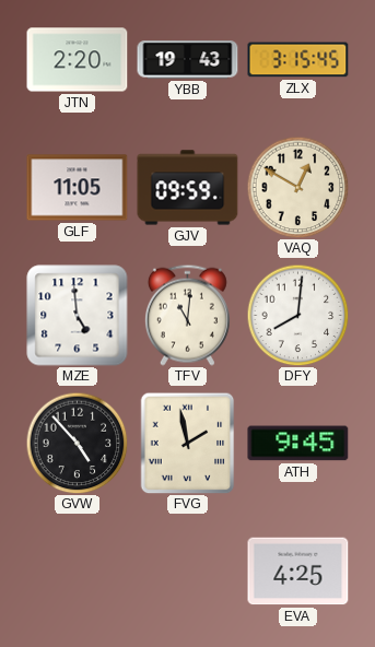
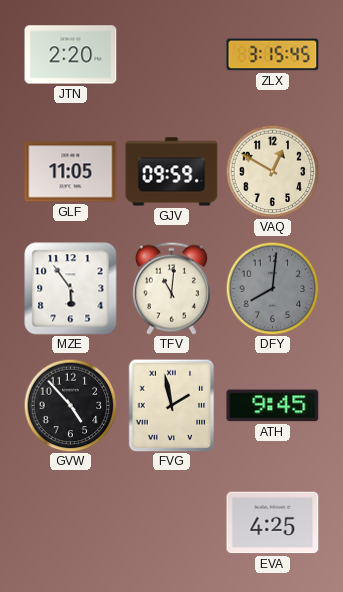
YBB: 19:43 -> none (188, 60)
MZE: 4:59 -> 5:54 (71, 289)
DFY dial: white -> grey (272, 288)
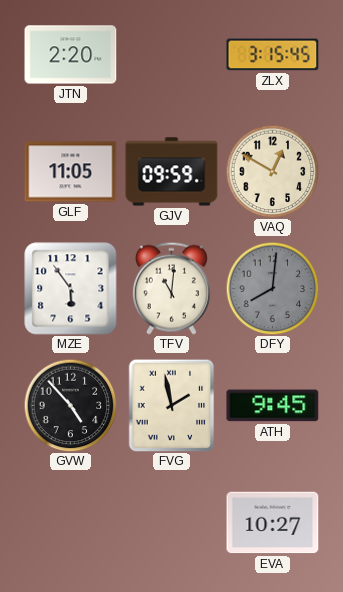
EVA: 4:25 -> 10:27 (273, 523)
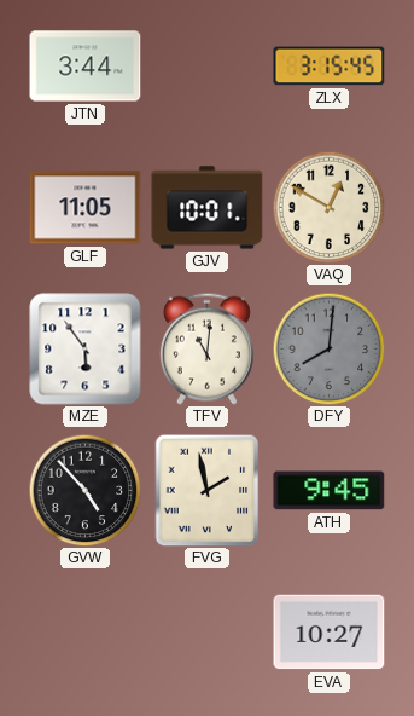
JTN: 2:20 -> 3:44 (86, 67)
GJV: 09:59 -> 10:01 (208, 208)
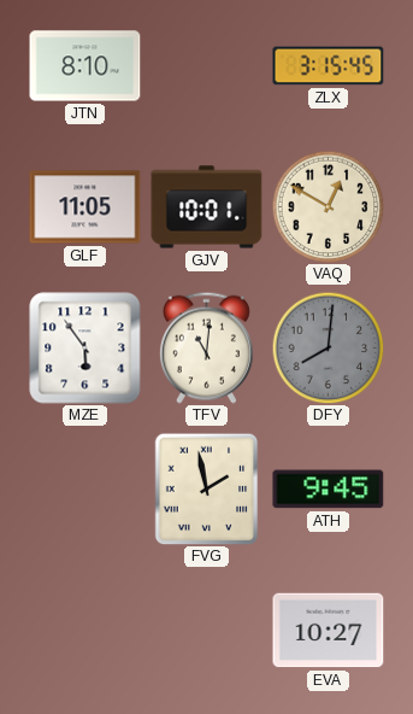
JTN: 3:44 -> 8:10 (85, 66)
GVW: 4:53 -> none (84, 490)
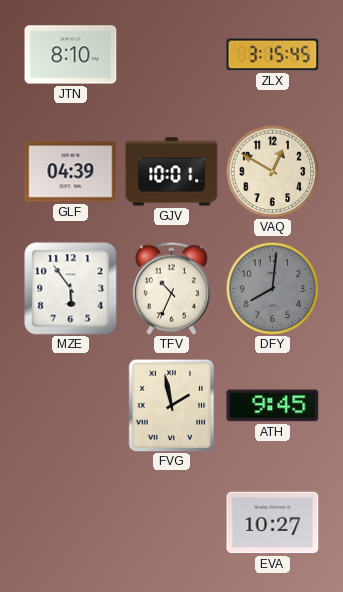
GLF: 11:05 -> 04:39 (71, 172)
TFV: 11:01 -> 10:34 (171, 288)
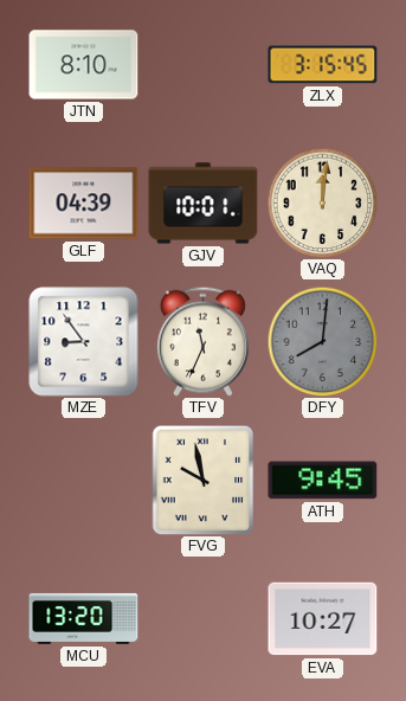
VAQ: 12:50 -> 12:01 (322, 202)
MZE: 5:54 -> 8:54 (84, 342)
TFV: 10:34 -> 11:34 (202, 341)
FVG: 1:58 -> 9:58 (204, 480)
MCU: none -> 13:20 (84, 618)
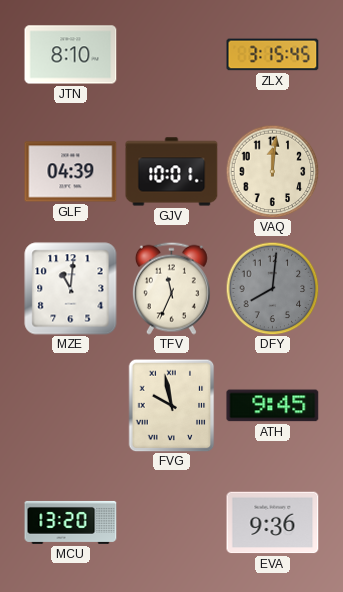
MZE: 8:54 -> 11:01 (71, 289)
EVA: 10:27 -> 9:36 (273, 523)
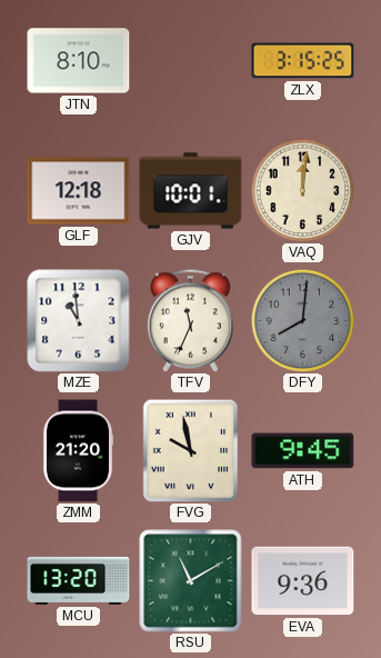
ZLX: 3:15:45 -> 3:15:25 (303, 61)
GLF: 04:39 -> 12:18 (79, 191)
MZE: 11:01 -> 10:59 (79, 321)
ZMM: none -> 21:20 (78, 451)
RSU: none -> 11:10 (191, 581)
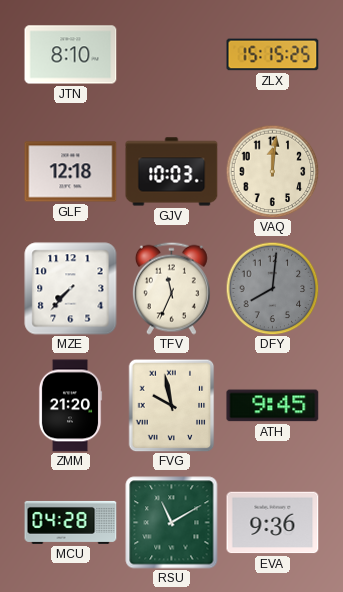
ZLX: 3:15 -> 15:15 (273, 55)
GJV: 10:01 -> 10:03 (172, 172)
MZE: 10:59 -> 7:37 (71, 289)
MCU: 13:20 -> 04:28 (71, 522)
